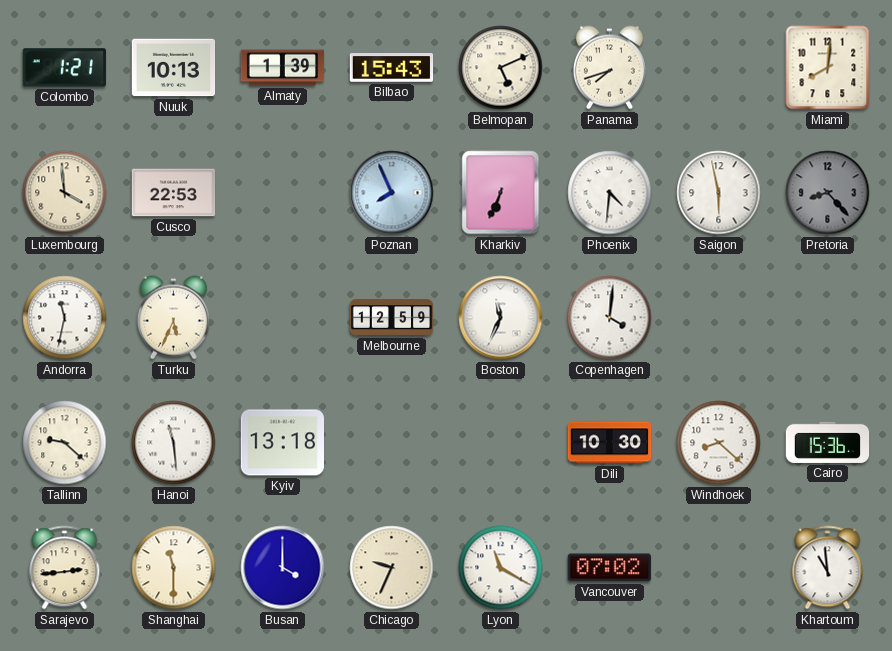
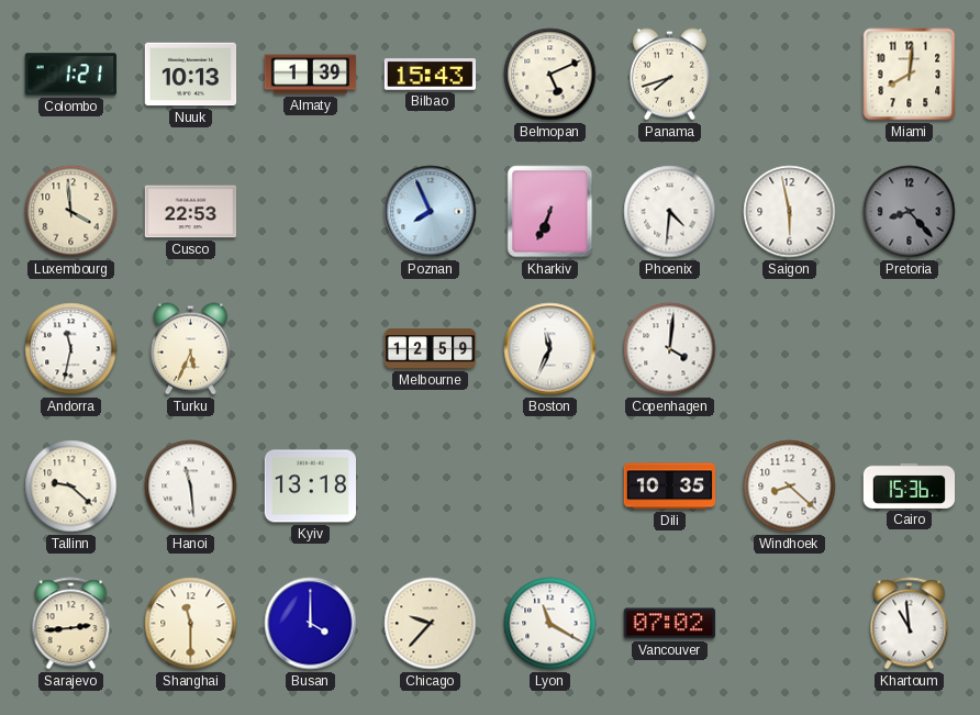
Dili: 10:30 -> 10:35 (670, 487)
Chicago: 9:34 -> 9:37 (431, 624)
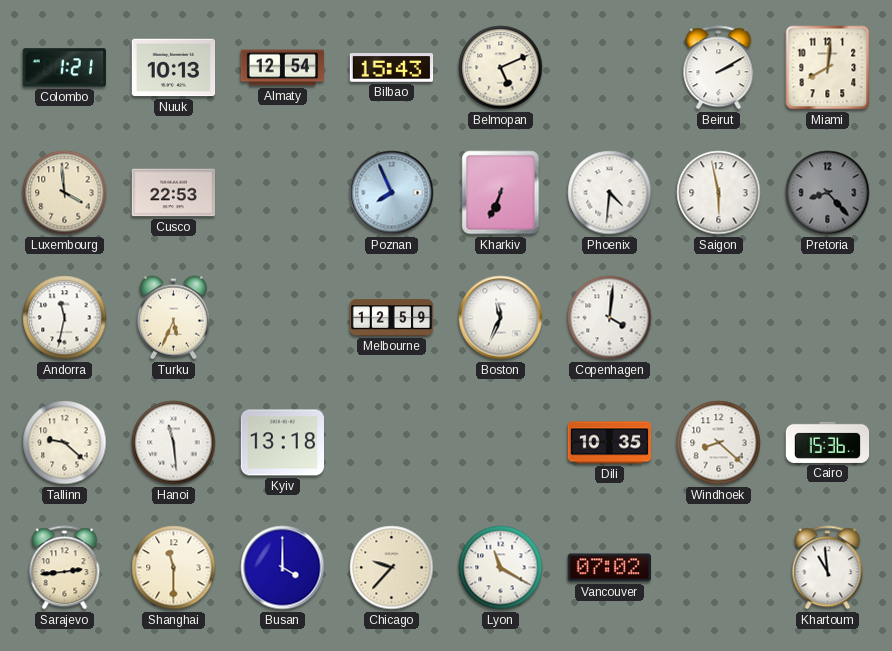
Almaty: 1:39 -> 12:54 (283, 68)
Panama: 7:42 -> none (669, 75)
Beirut: none -> 2:10 (719, 68)
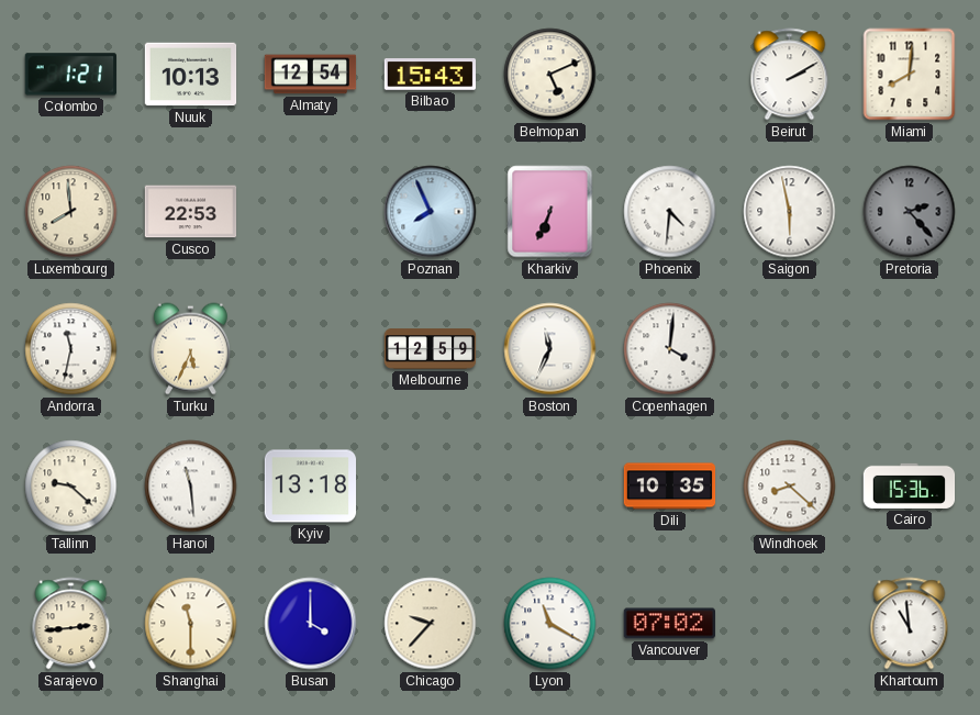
Luxembourg: 3:59 -> 7:59 (71, 212)
Pretoria: 8:23 -> 2:23 (910, 212)
